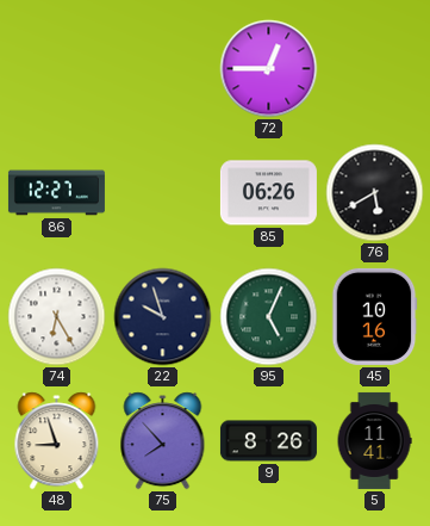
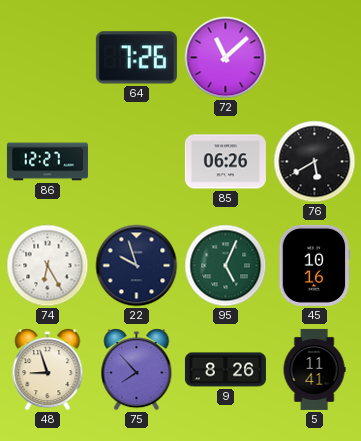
64: none -> 7:26 (136, 58)
72: 12:45 -> 11:08 (226, 58)
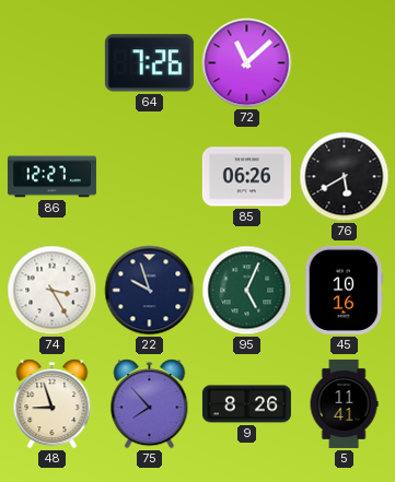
74: 6:25 -> 3:25 (53, 291)
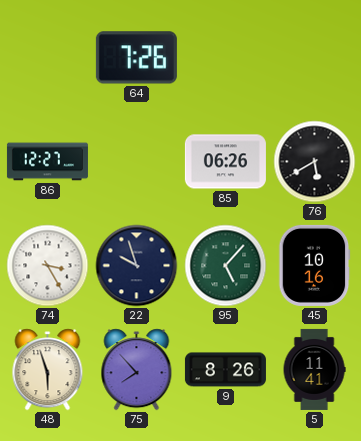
72: 11:08 -> none (247, 63)
95: 5:04 -> 5:07 (226, 266)
48: 8:57 -> 5:57 (48, 370)
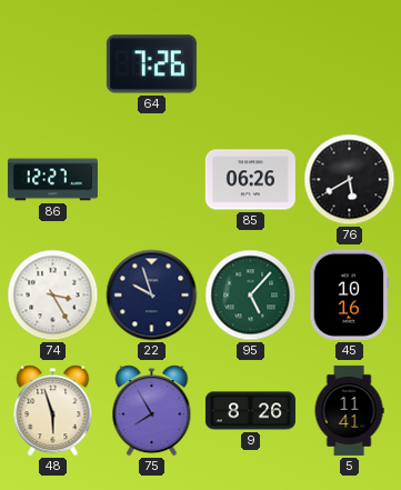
75: 7:53 -> 7:55 (152, 411)
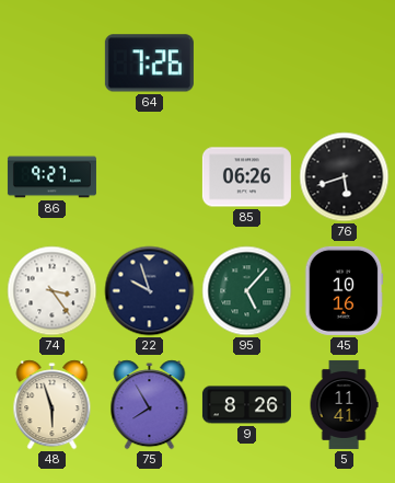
86: 12:27 -> 9:27 (51, 177)
76: 5:40 -> 5:42 (345, 177)
74: 3:25 -> 3:24 (53, 291)
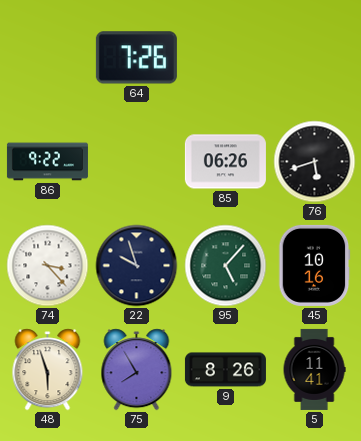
86: 9:27 -> 9:22 (47, 162)
74: 3:24 -> 3:23 (48, 266)
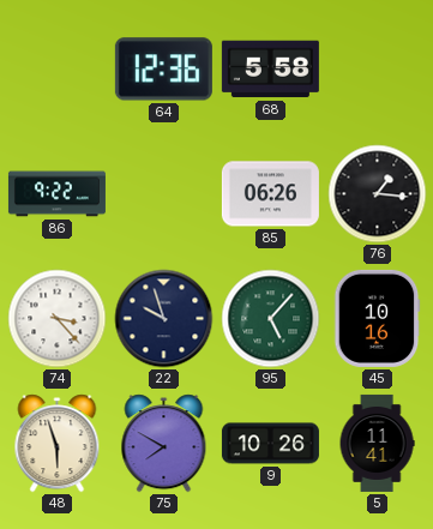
64: 7:26 -> 12:36 (163, 70)
68: none -> 5:58 (270, 70)
76: 5:42 -> 1:16 (378, 194)
75: 7:55 -> 7:50 (164, 444)
9: 8:26 -> 10:26 (270, 444)
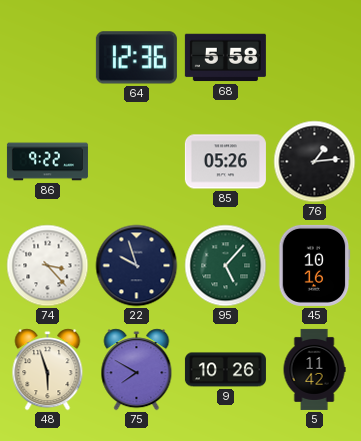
85: 06:26 -> 05:26 (225, 162)
76: 1:16 -> 1:14 (315, 162)
5: 11:41 -> 11:42 (314, 369)
